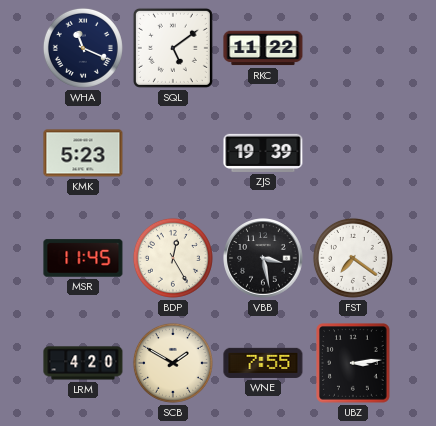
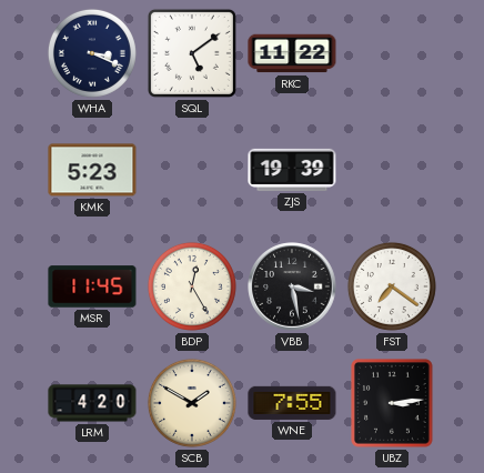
WHA: 11:19 -> 3:19 (92, 53)
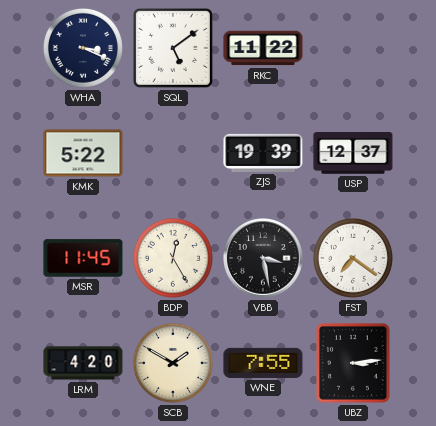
KMK: 5:23 -> 5:22 (83, 153)
USP: none -> 12:37 (353, 153)
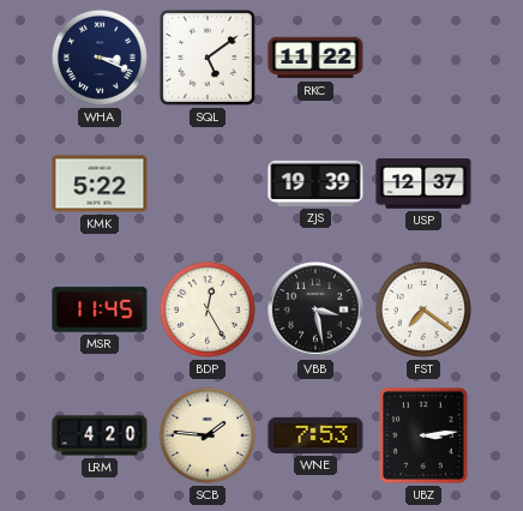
SCB: 1:50 -> 1:46 (208, 435)
WNE: 7:55 -> 7:53 (315, 435)
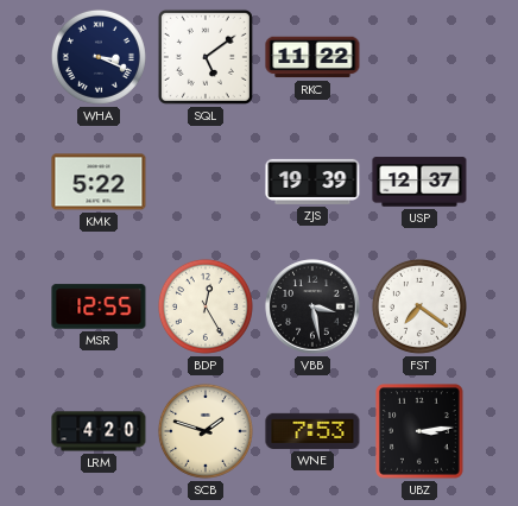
MSR: 11:45 -> 12:55 (99, 306)
SCB: 1:46 -> 1:48 (206, 431)
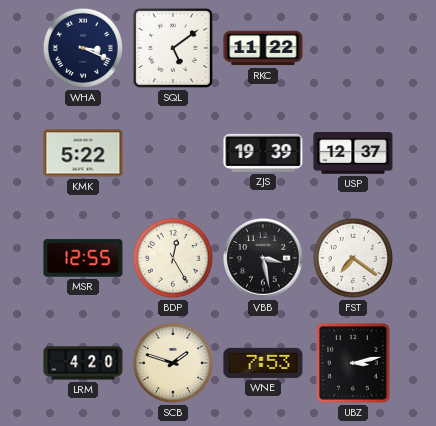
UBZ: 3:14 -> 3:13 (354, 364)
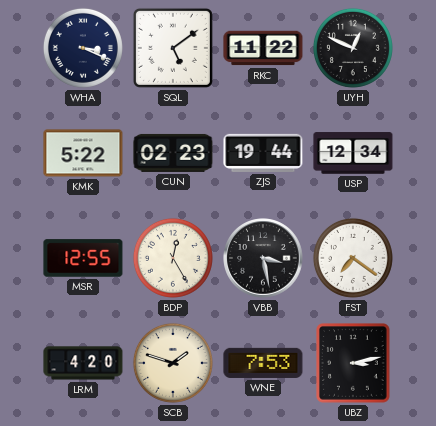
UYH: none -> 12:49 (353, 48)
CUN: none -> 02:23 (173, 153)
ZJS: 19:39 -> 19:44 (263, 153)
USP: 12:37 -> 12:34 (353, 153)
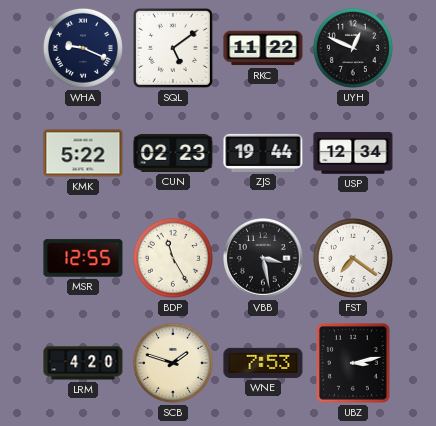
WHA: 3:19 -> 9:19 (83, 48)
BDP: 12:25 -> 11:25 (173, 258)
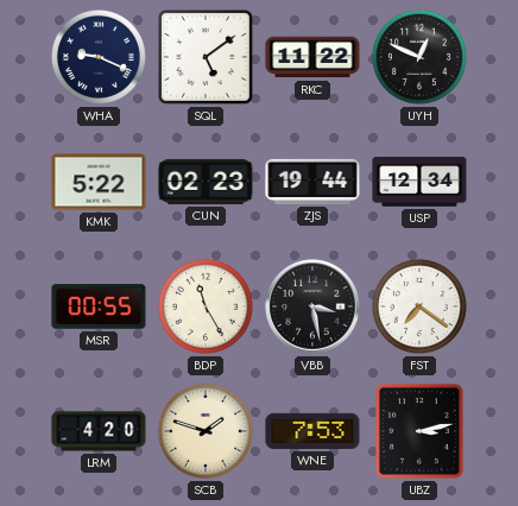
MSR: 12:55 -> 00:55 (99, 306)
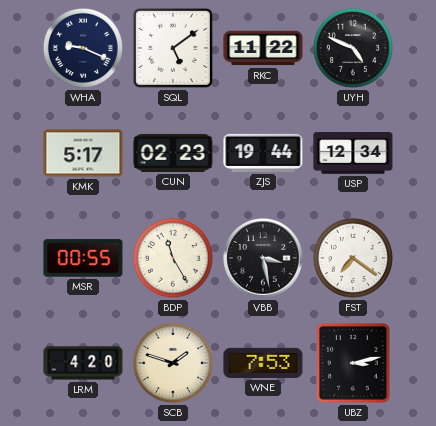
UYH: 12:49 -> 4:49 (353, 48)
KMK: 5:22 -> 5:17 (83, 153)
